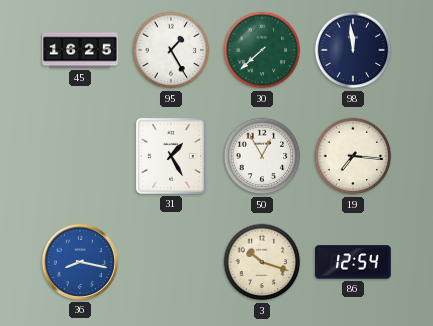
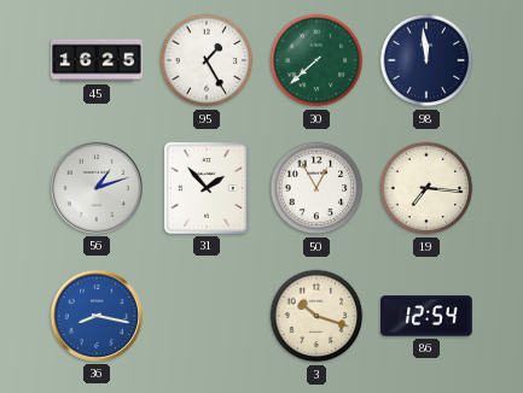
56: none -> 1:12 (97, 188)
31: 1:25 -> 1:53 (207, 188)
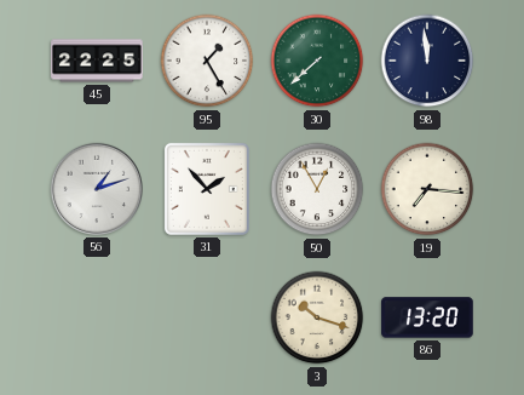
45: 16:25 -> 22:25 (97, 61)
36: 8:17 -> none (97, 316)
86: 12:54 -> 13:20 (427, 317)
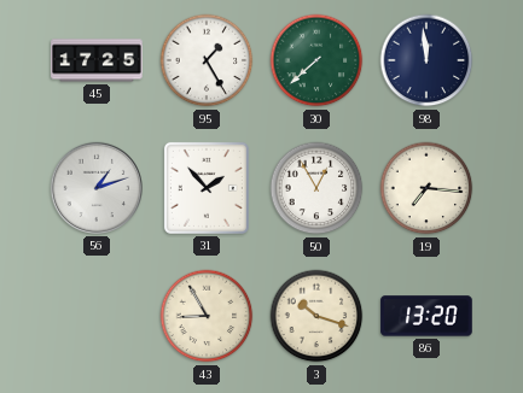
45: 22:25 -> 17:25 (97, 60)
43: none -> 8:55 (207, 316)
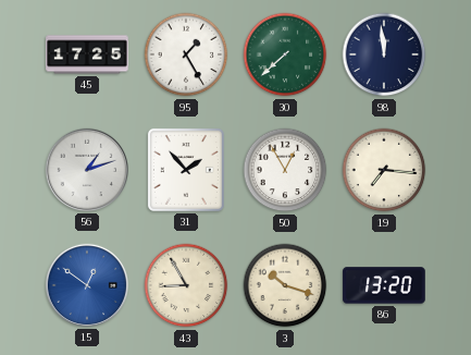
15: none -> 12:51 (87, 285)
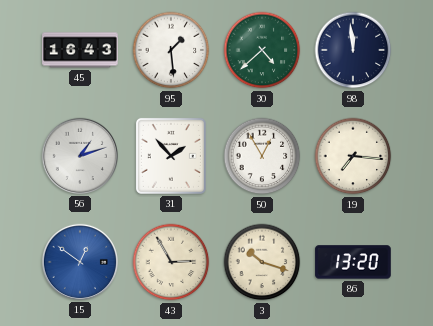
45: 17:25 -> 16:43 (80, 50)
95: 1:25 -> 1:29 (171, 50)
30: 7:38 -> 4:38 (262, 50)
43: 8:55 -> 2:55 (171, 262)
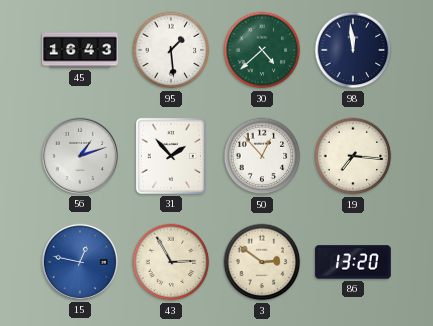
50: 12:55 -> 12:53 (262, 156)
15: 12:51 -> 12:47 (80, 262)
3: 10:18 -> 2:51 (262, 262)
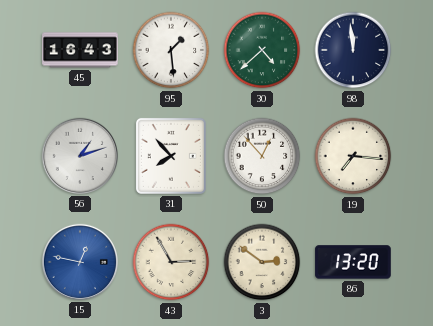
31: 1:53 -> 7:53 (171, 156)
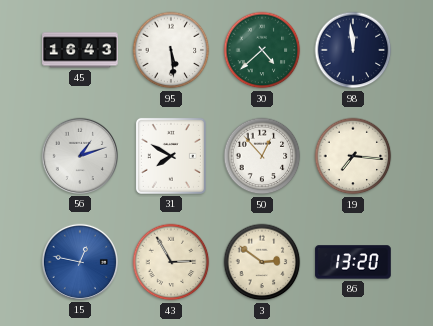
95: 1:29 -> 5:29 (171, 50)
31: 7:53 -> 7:50 (171, 156)
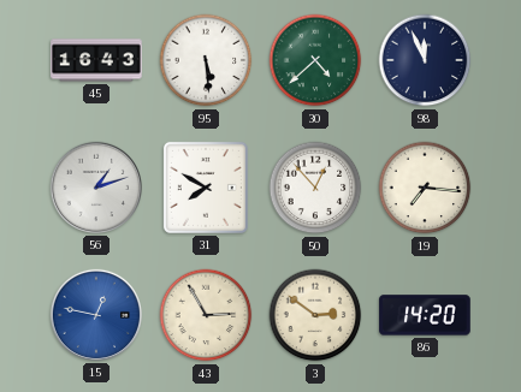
98: 11:59 -> 11:56 (425, 60)
86: 13:20 -> 14:20 (425, 315)
